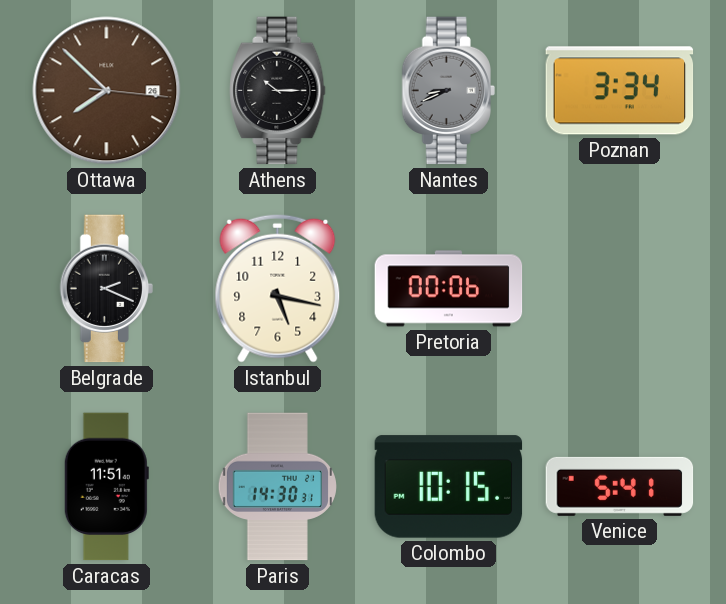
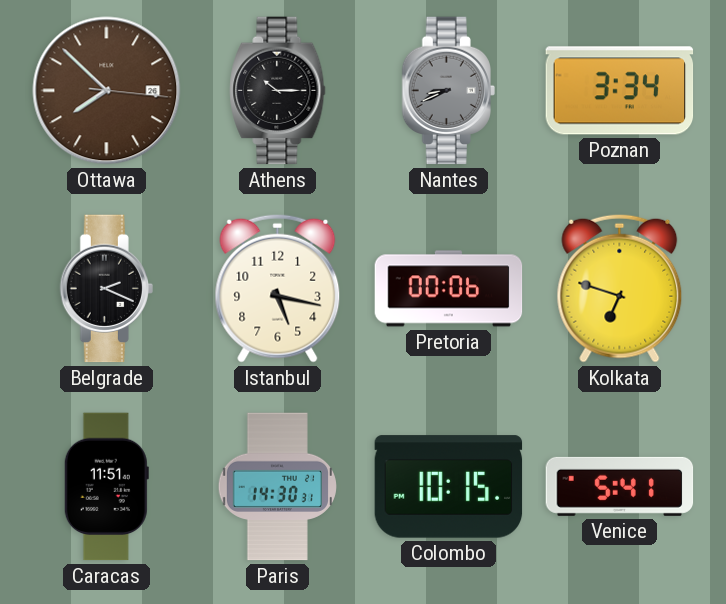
Kolkata: none -> 6:48 (620, 288)
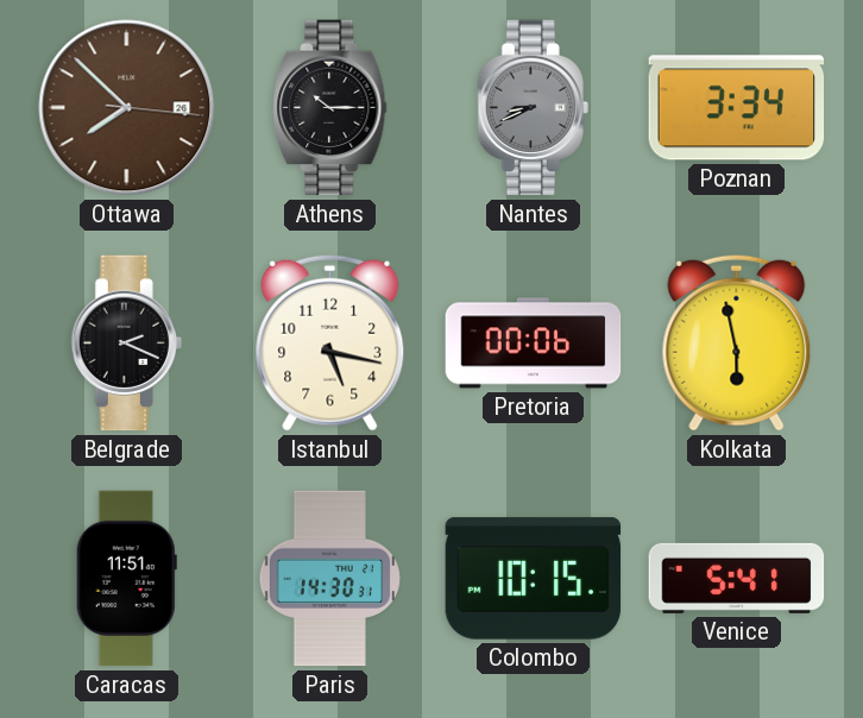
Kolkata: 6:48 -> 5:58 (737, 342)
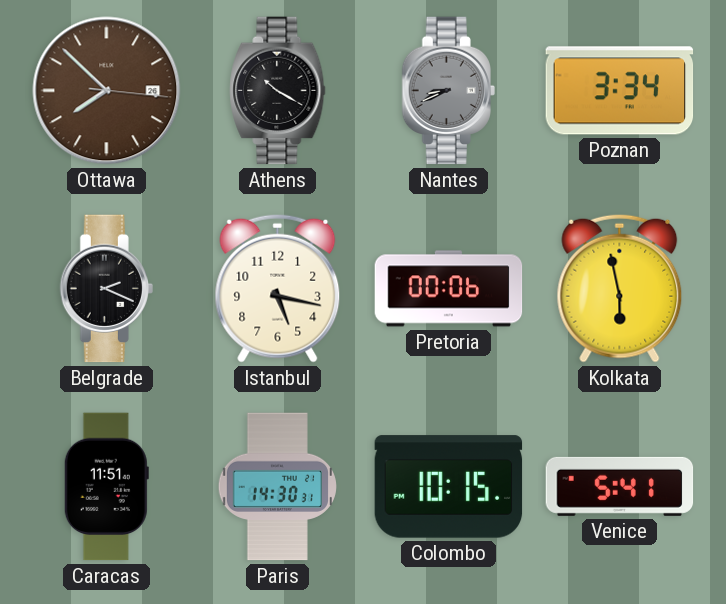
Athens: 10:15 -> 10:20 (278, 91)
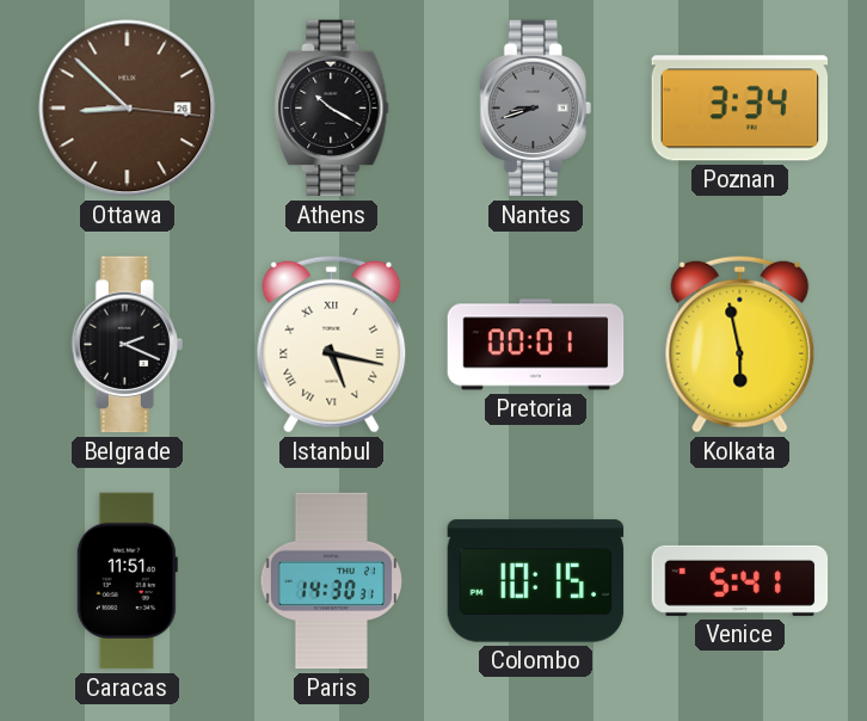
Ottawa: 7:52 -> 8:52 (128, 109)
Nantes: 8:41 -> 8:42 (535, 109)
Istanbul numerals: Arabic -> Roman (332, 344)
Pretoria: 00:06 -> 00:01 (536, 345)
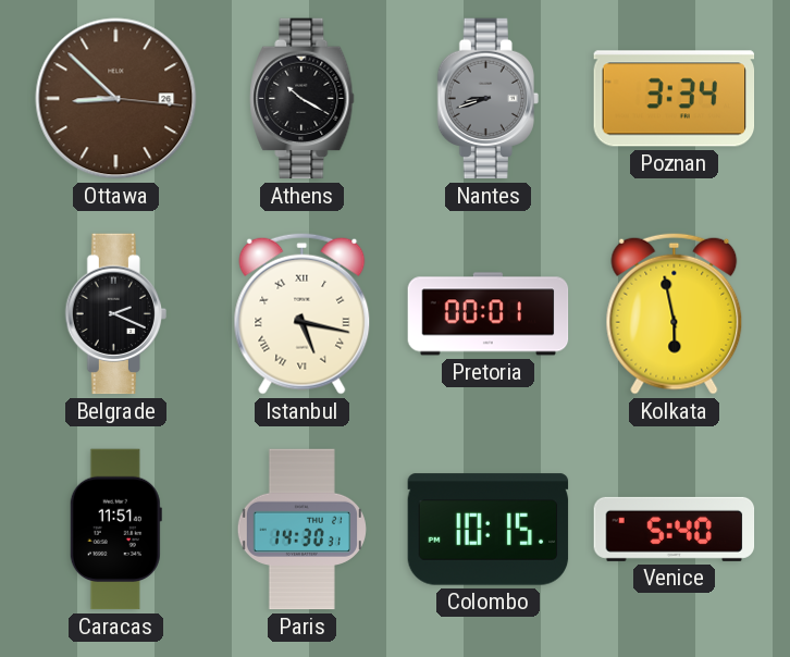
Venice: 5:41 -> 5:40 (675, 529)
